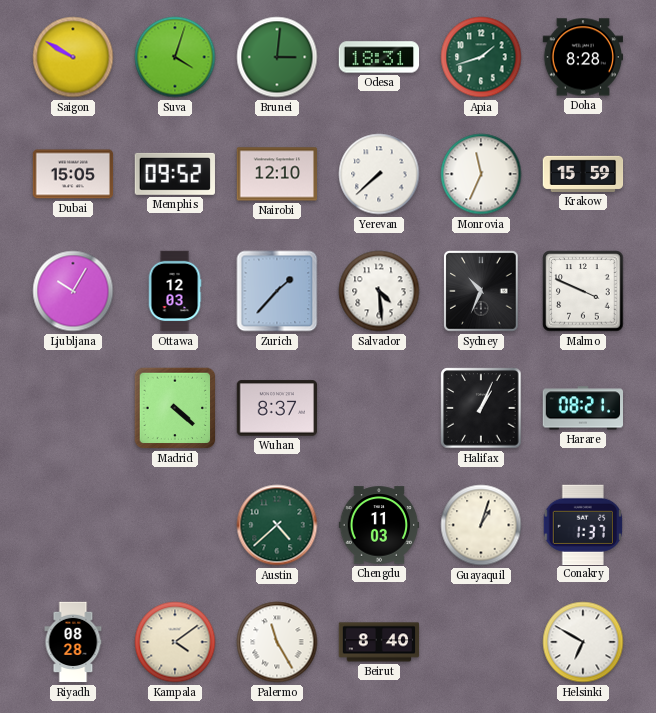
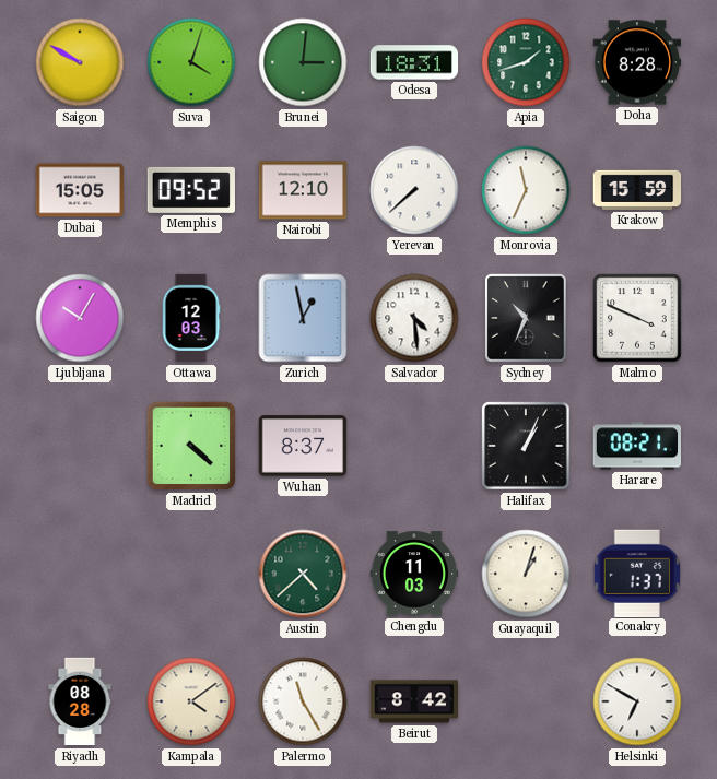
Zurich: 1:37 -> 12:58 (303, 318)
Beirut: 8:40 -> 8:42 (414, 701)
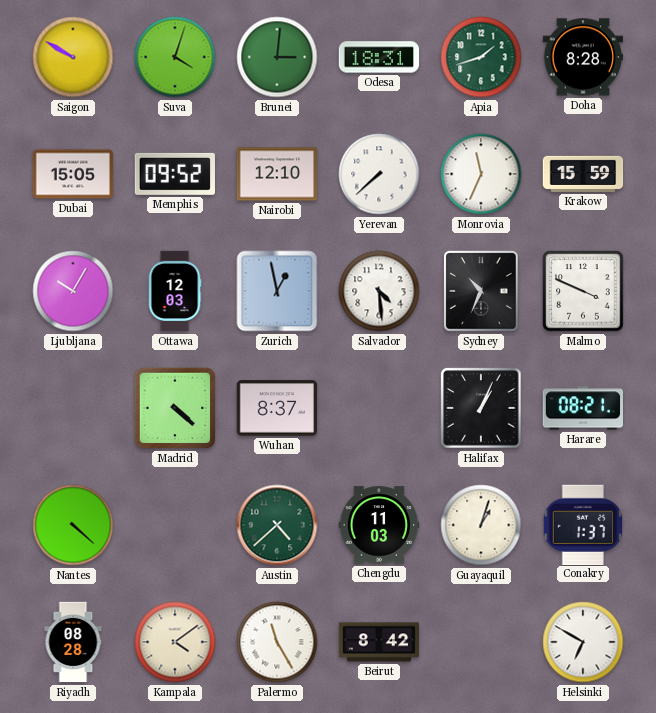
Nantes: none -> 4:22 (73, 525)
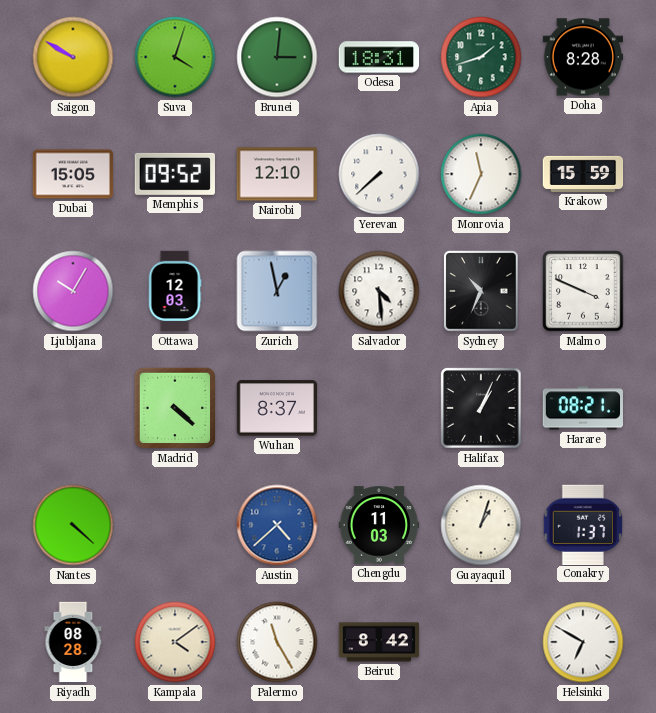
Austin dial: green -> blue (277, 525)
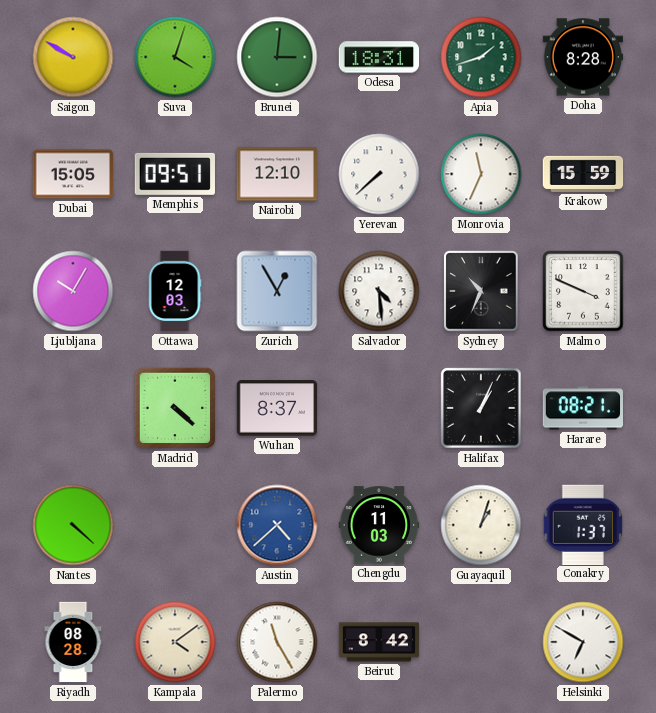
Memphis: 09:52 -> 09:51 (175, 174)
Zurich: 12:58 -> 12:55 (277, 291)
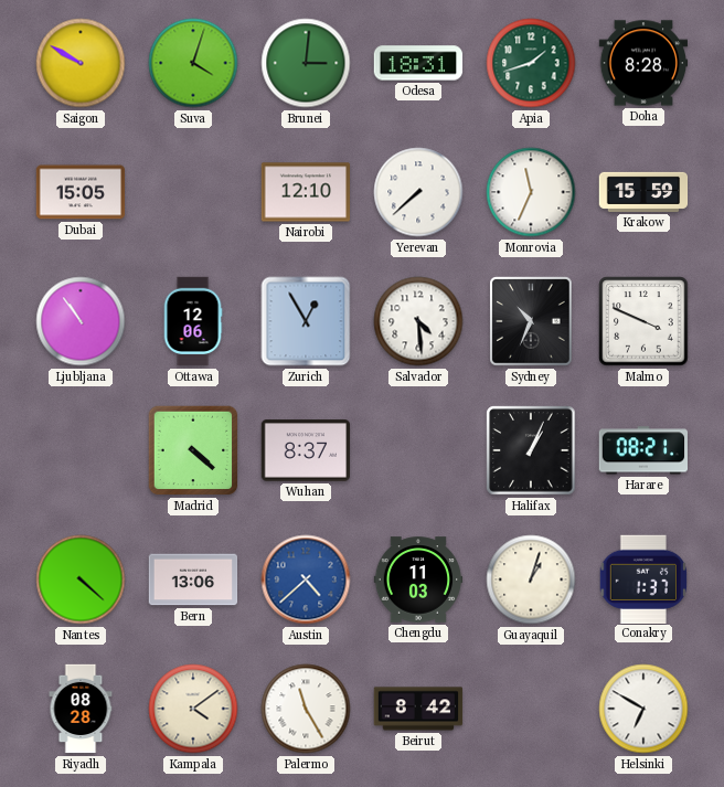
Memphis: 09:51 -> none (175, 174)
Ljubljana: 10:05 -> 10:54 (81, 321)
Ottawa: 12:03 -> 12:06 (193, 321)
Bern: none -> 13:06 (193, 579)
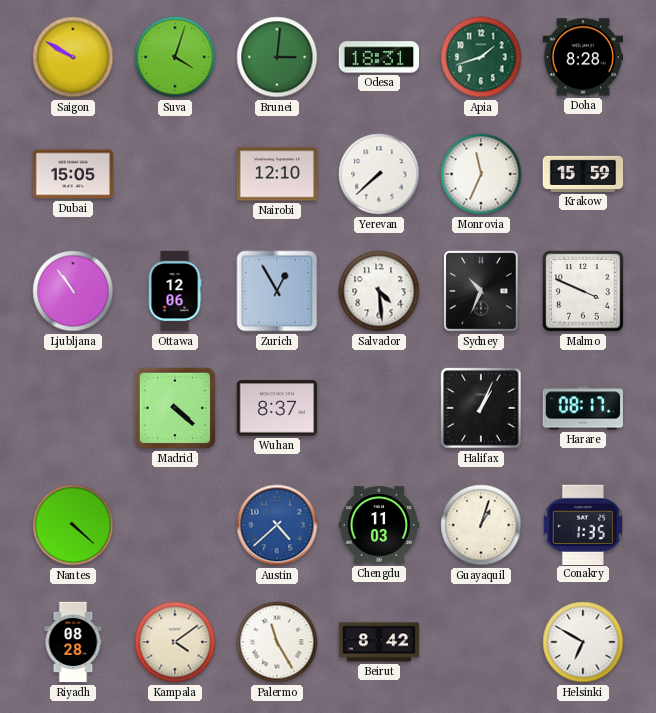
Harare: 08:21 -> 08:17 (582, 408)
Bern: 13:06 -> none (193, 579)
Conakry: 1:37 -> 1:35 (582, 524)
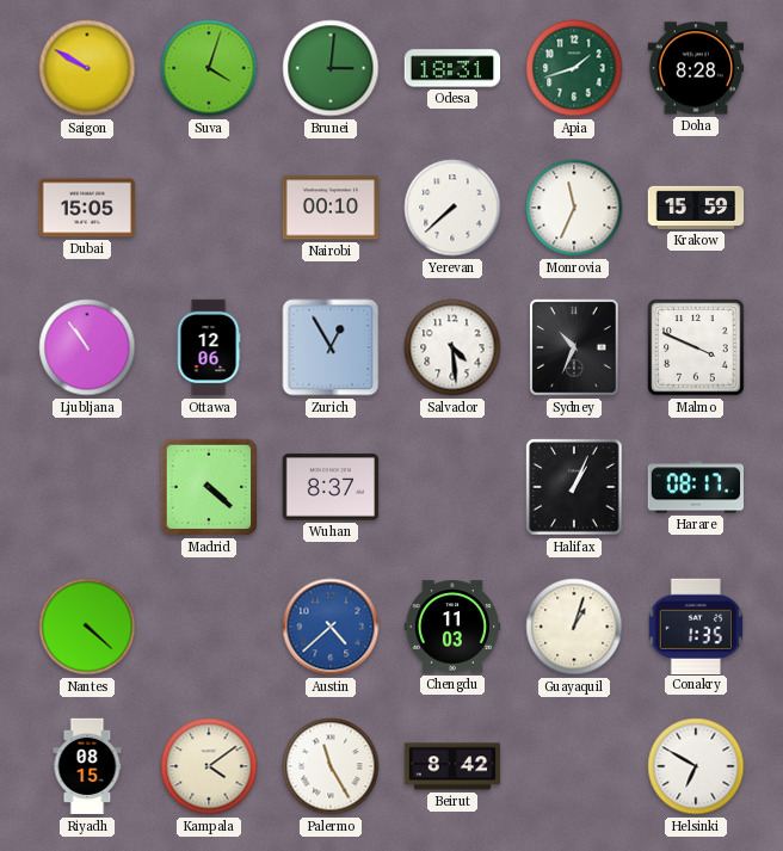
Nairobi: 12:10 -> 00:10 (331, 208)
Riyadh: 08:28 -> 08:15 (87, 766)
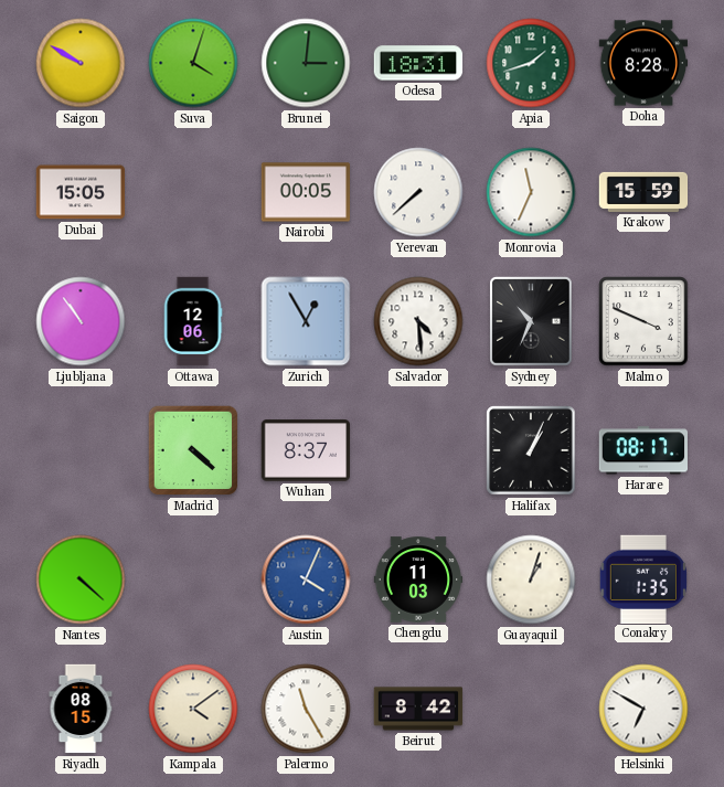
Nairobi: 00:10 -> 00:05 (306, 192)
Austin: 4:38 -> 4:04 (306, 579)
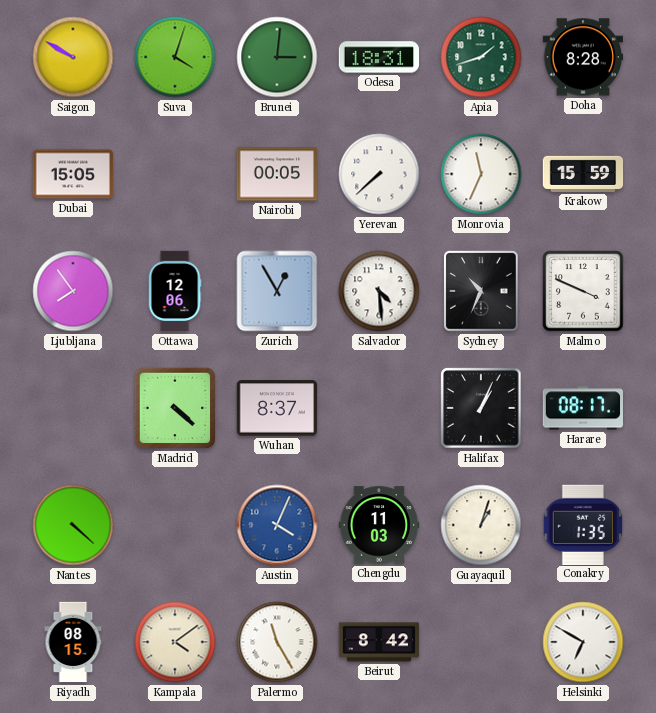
Ljubljana: 10:54 -> 7:54 (73, 291)
